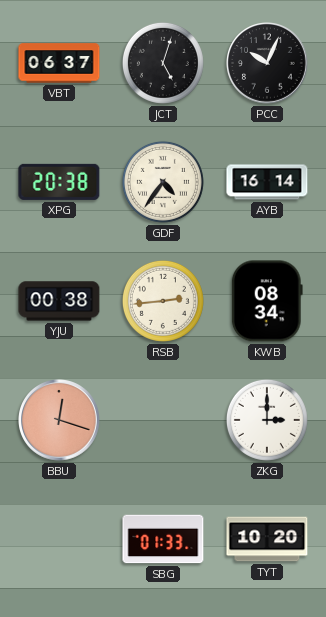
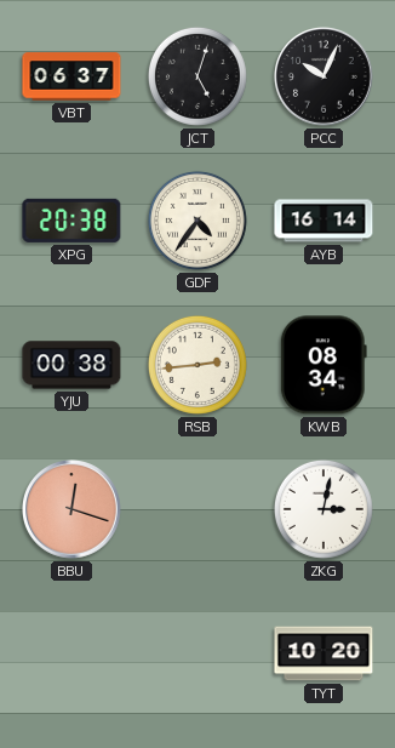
ZKG: 3:00 -> 3:02 (324, 509)
SBG: 01:33 -> none (163, 539)
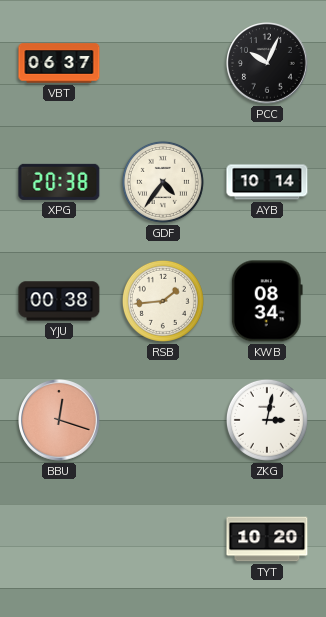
JCT: 5:03 -> none (198, 76)
AYB: 16:14 -> 10:14 (267, 182)
RSB: 2:44 -> 1:44 (163, 301)
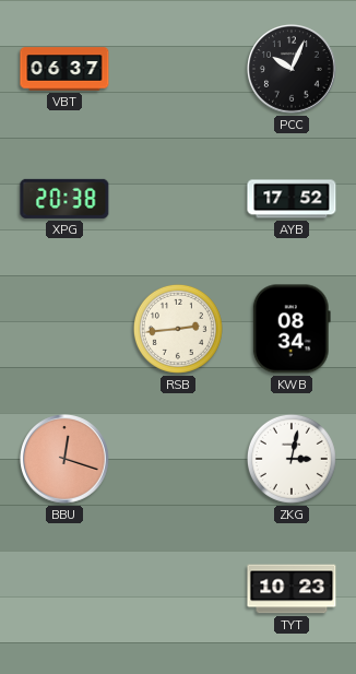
GDF: 4:36 -> none (163, 182)
AYB: 10:14 -> 17:52 (292, 199)
YJU: 00:38 -> none (59, 301)
RSB: 1:44 -> 2:44 (178, 329)
TYT: 10:20 -> 10:23 (292, 589)
